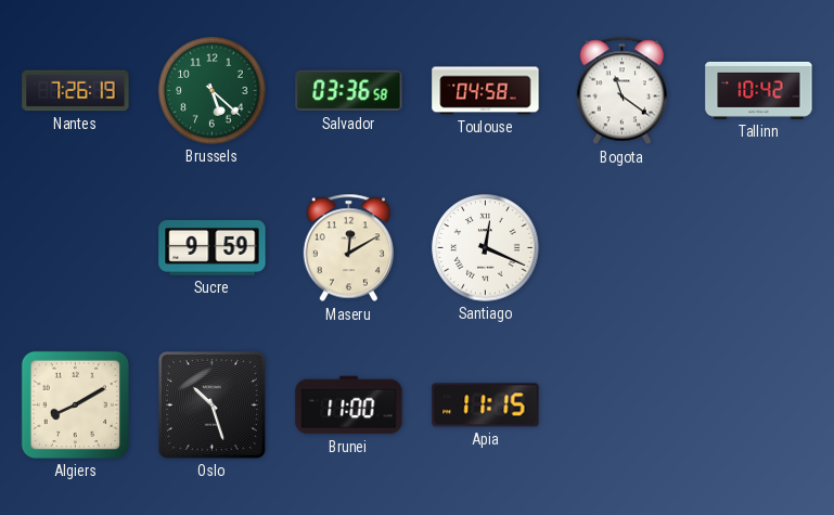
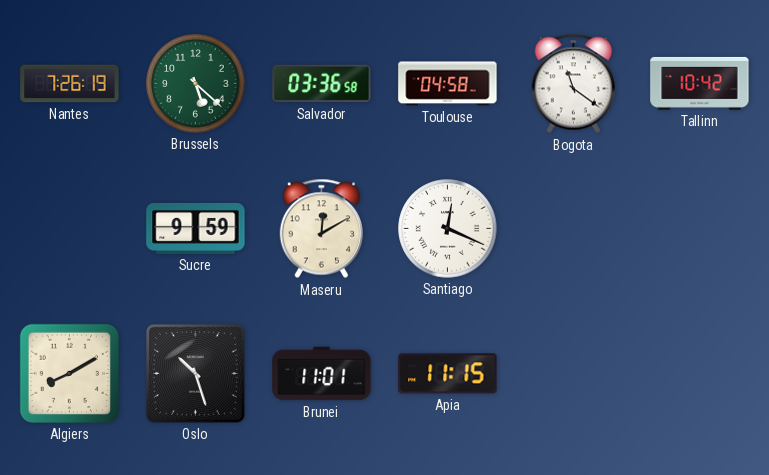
Brunei: 11:00 -> 11:01 (322, 374)
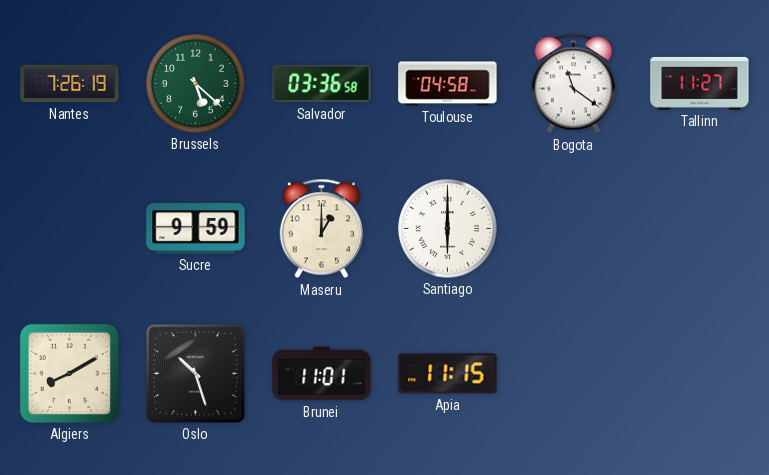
Tallinn: 10:42 -> 11:27 (700, 83)
Maseru: 12:10 -> 1:00 (321, 229)
Santiago: 12:19 -> 6:00 (448, 229)
